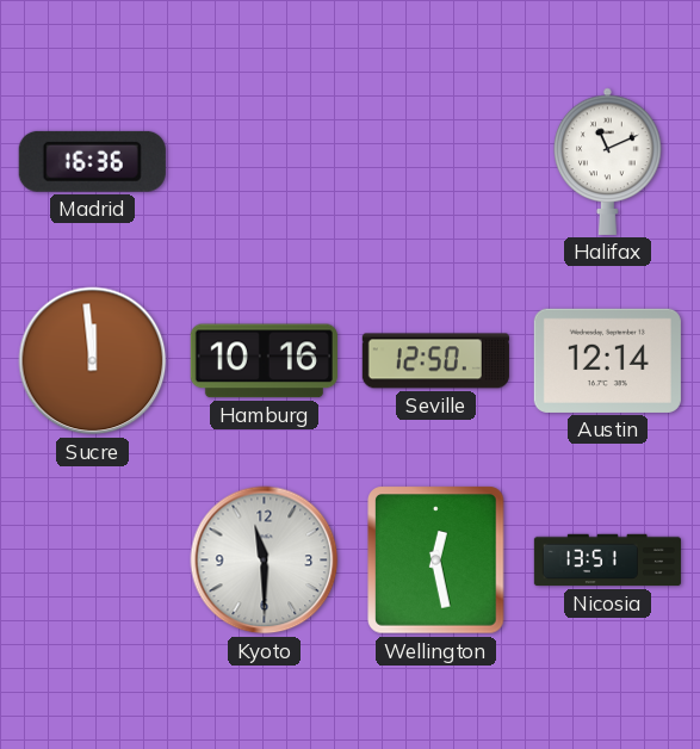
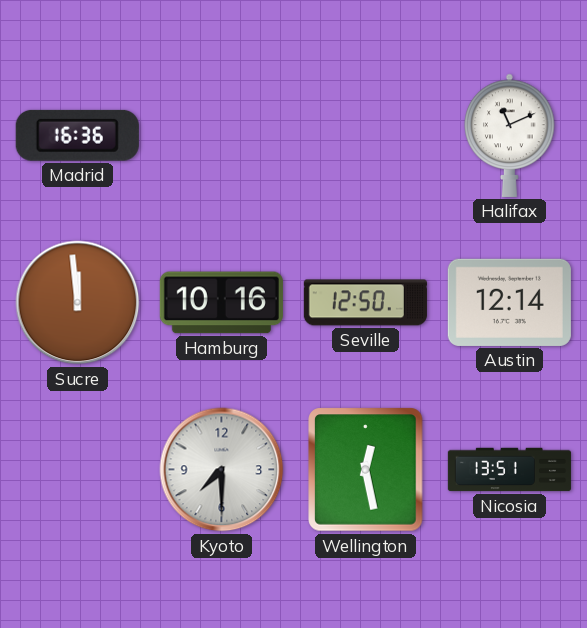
Kyoto: 11:30 -> 7:30 (222, 470)
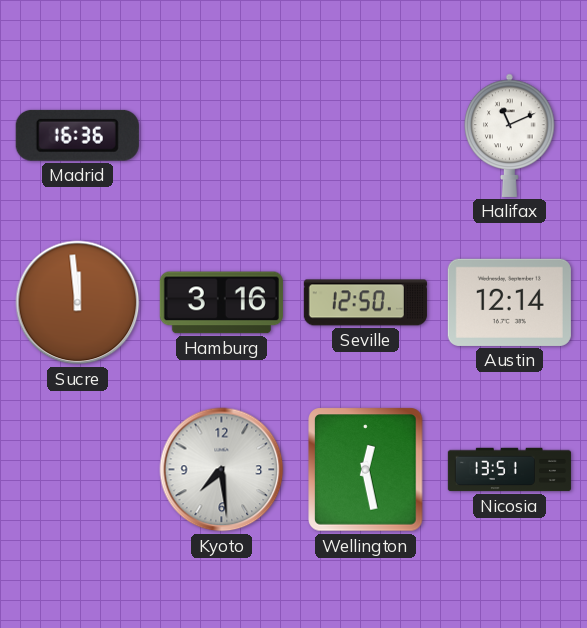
Hamburg: 10:16 -> 3:16 (221, 303)
Kyoto: 7:30 -> 7:29 (222, 470)
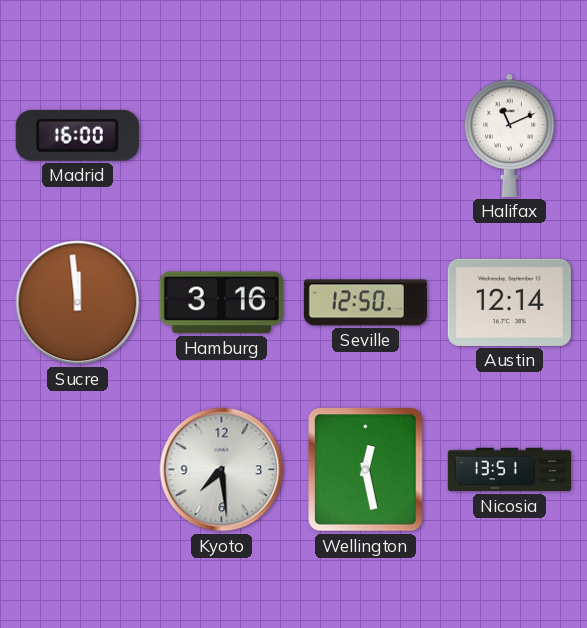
Madrid: 16:36 -> 16:00 (77, 135)
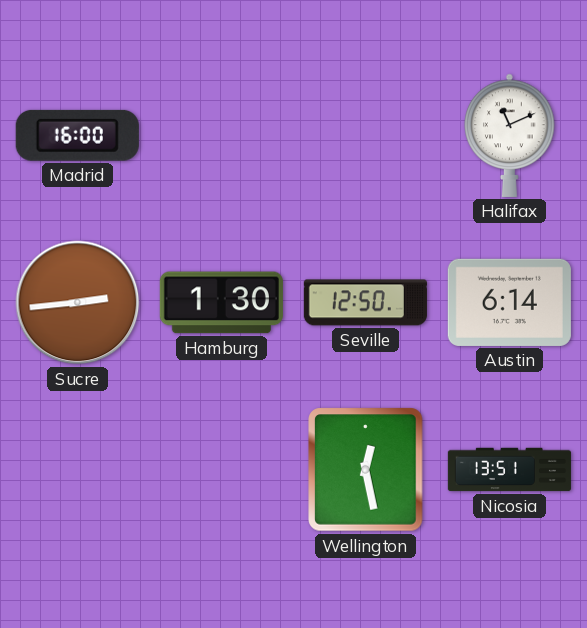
Sucre: 11:59 -> 2:44 (78, 303)
Hamburg: 3:16 -> 1:30 (221, 303)
Austin: 12:14 -> 6:14 (509, 302)
Kyoto: 7:29 -> none (222, 470)
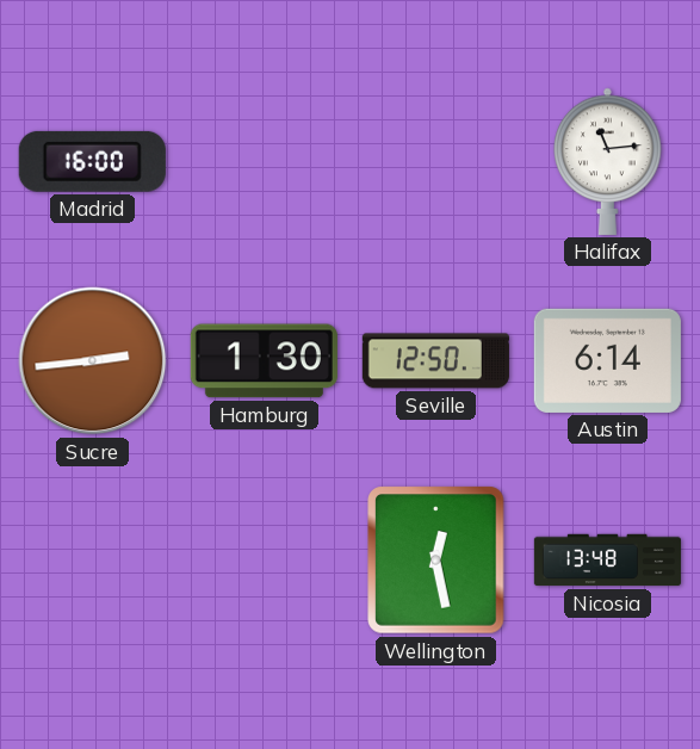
Halifax: 11:11 -> 11:14 (608, 161)
Nicosia: 13:51 -> 13:48 (607, 561)
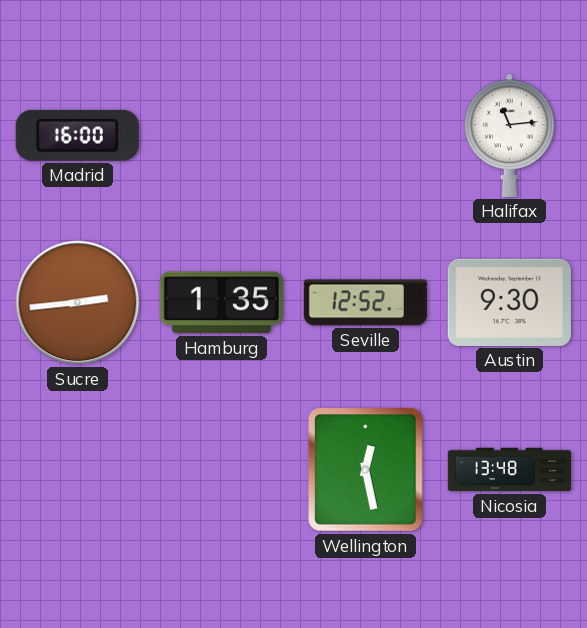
Hamburg: 1:30 -> 1:35 (221, 303)
Seville: 12:50 -> 12:52 (365, 303)
Austin: 6:14 -> 9:30 (509, 302)
